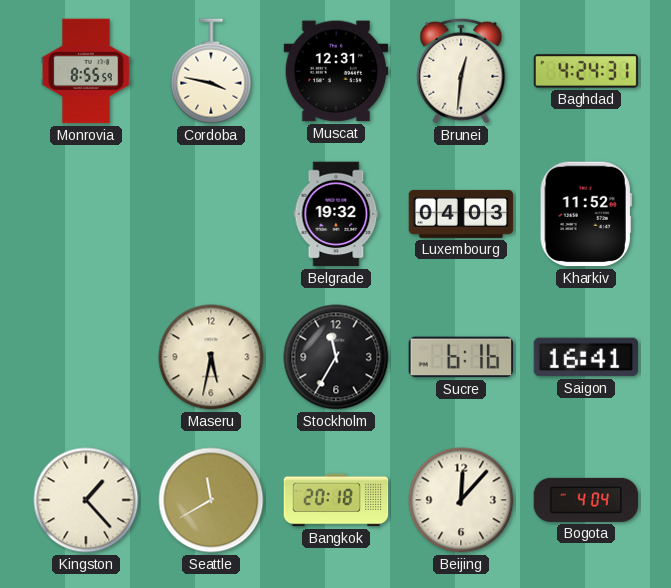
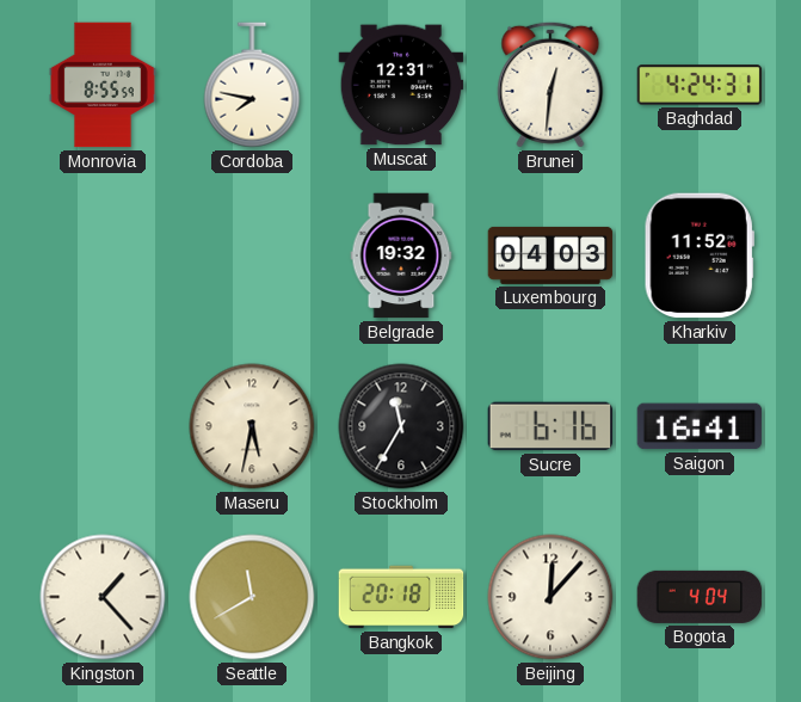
Cordoba: 3:47 -> 7:47 (252, 85)
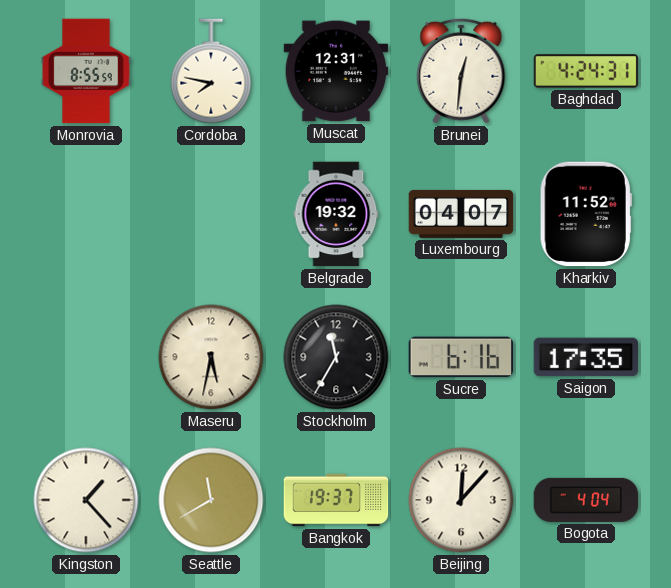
Luxembourg: 04:03 -> 04:07 (461, 214)
Saigon: 16:41 -> 17:35 (586, 357)
Bangkok: 20:18 -> 19:37 (336, 500)
